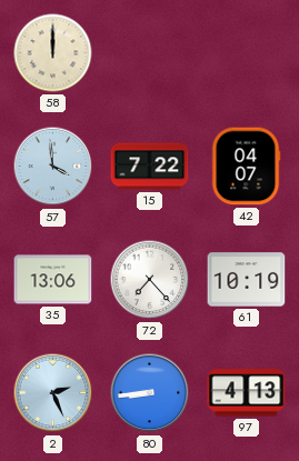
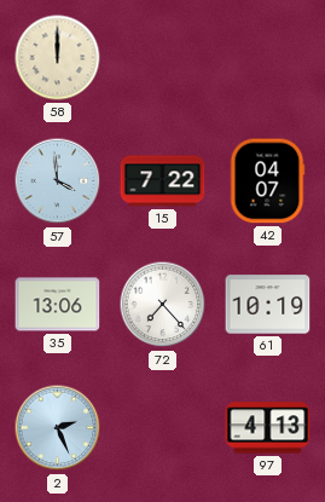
80: 8:44 -> none (150, 393)
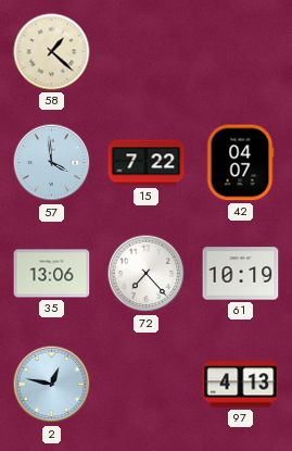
58: 12:00 -> 1:22 (52, 52)
2: 2:26 -> 12:47 (52, 385)
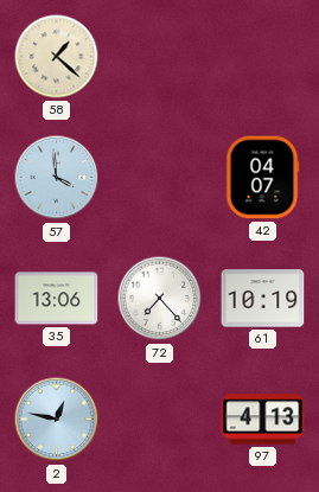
15: 7:22 -> none (147, 163)
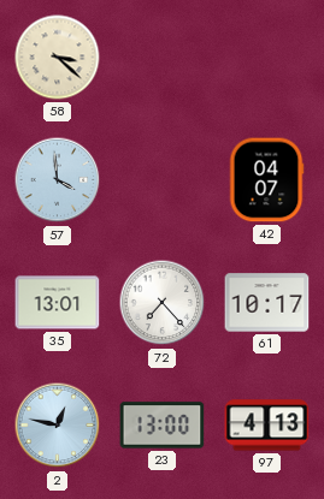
58: 1:22 -> 3:22 (58, 58)
35: 13:06 -> 13:01 (58, 303)
61: 10:19 -> 10:17 (267, 303)
23: none -> 13:00 (163, 426)
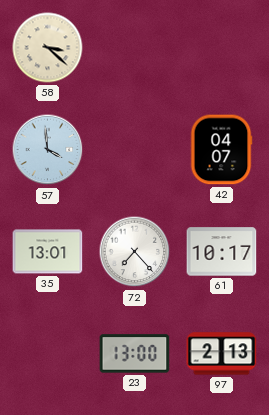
2: 12:47 -> none (58, 426)
97: 4:13 -> 2:13 (222, 354)
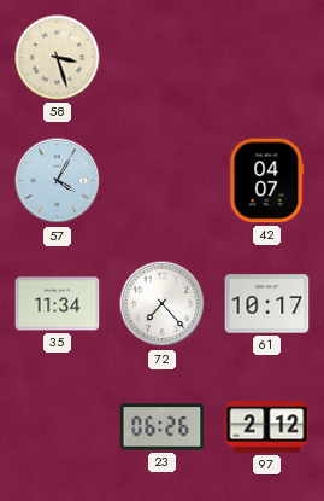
58: 3:22 -> 3:27 (58, 58)
57: 3:59 -> 4:05 (58, 181)
35: 13:01 -> 11:34 (58, 304)
23: 13:00 -> 06:26 (163, 427)
97: 2:13 -> 2:12 (267, 427)
